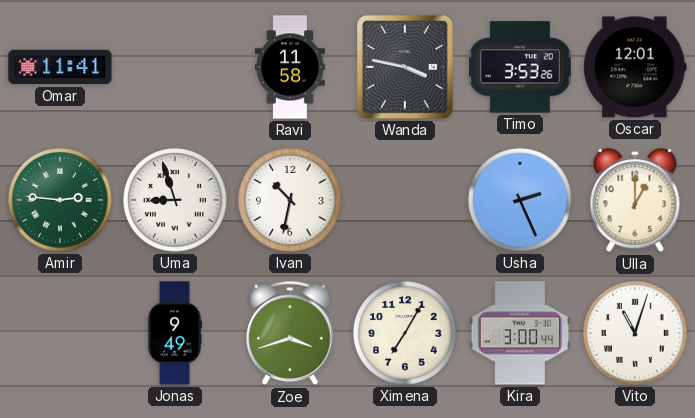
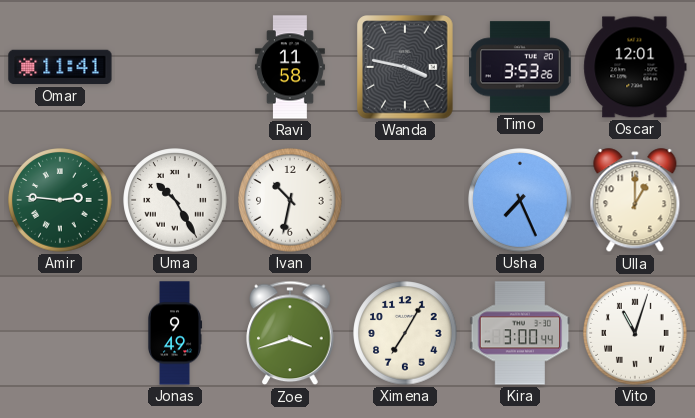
Uma: 8:57 -> 10:25 (175, 200)
Usha: 2:26 -> 7:26 (520, 200)
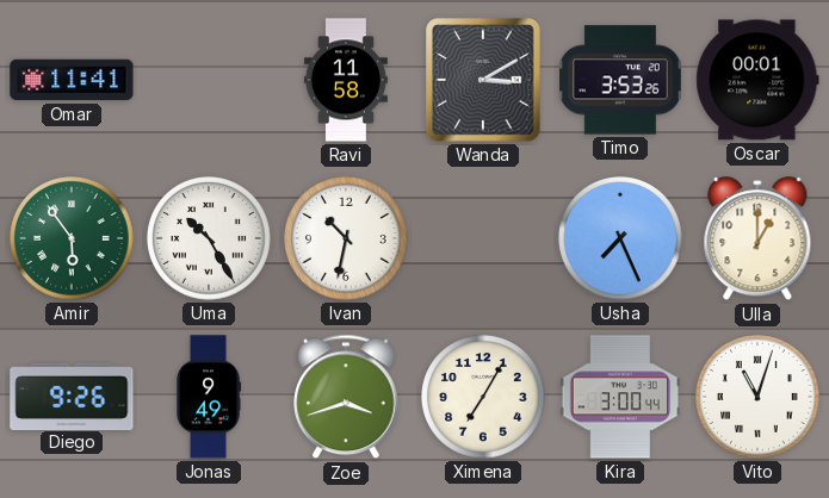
Wanda: 3:47 -> 3:10 (483, 80)
Oscar: 12:01 -> 00:01 (757, 80)
Amir: 2:46 -> 5:54 (72, 238)
Diego: none -> 9:26 (72, 396)
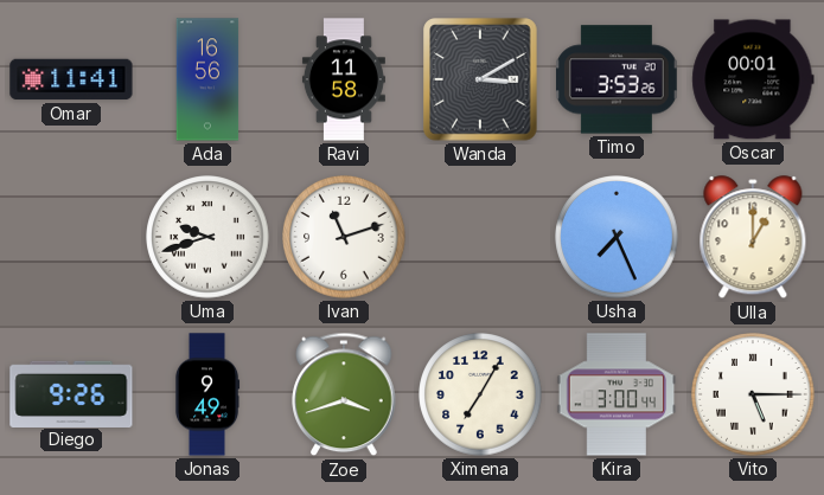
Ada: none -> 16:56 (207, 79)
Amir: 5:54 -> none (72, 238)
Uma: 10:25 -> 9:42 (207, 237)
Ivan: 10:32 -> 11:12 (344, 237)
Vito: 11:03 -> 5:15 (753, 394)
